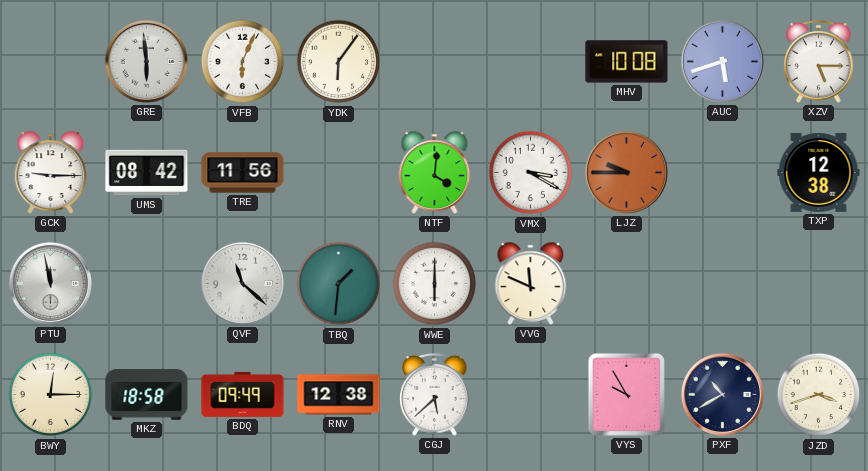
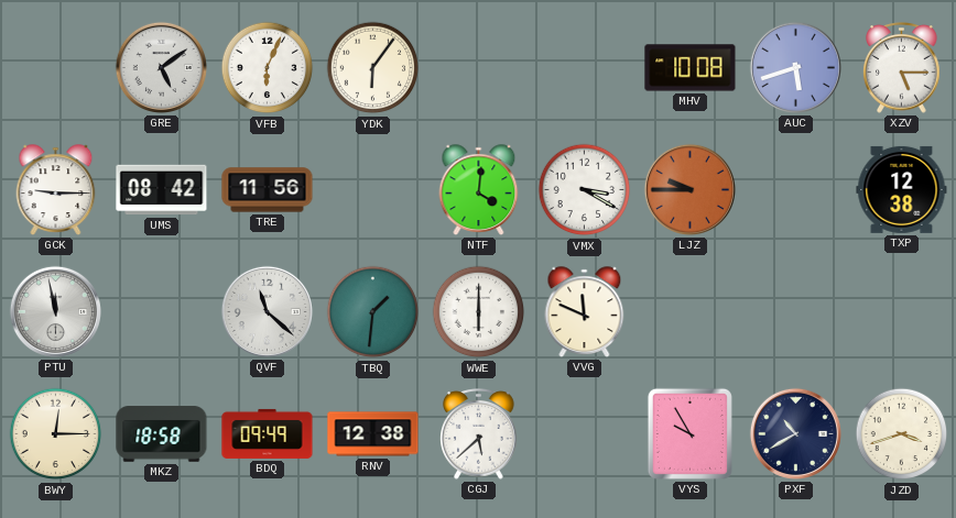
GRE: 5:59 -> 5:09 (161, 67)
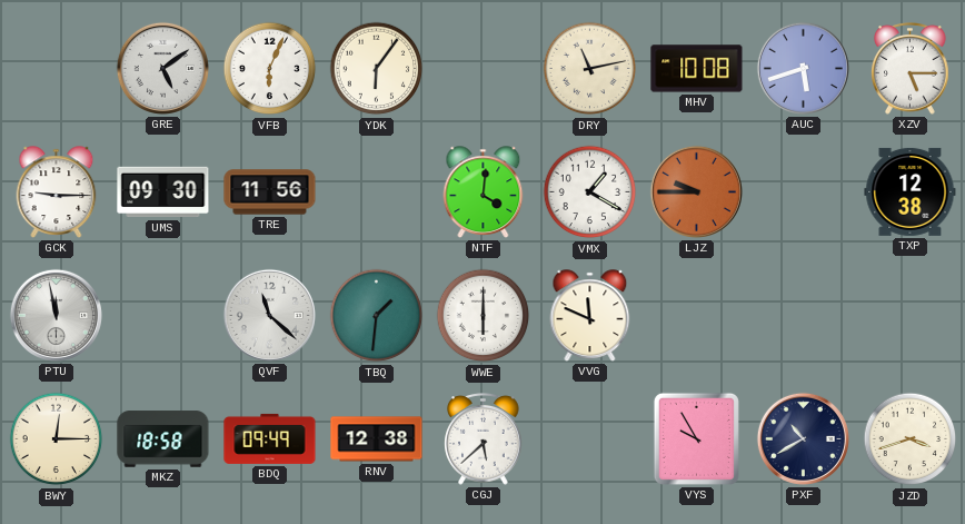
DRY: none -> 11:13 (590, 69)
UMS: 08:42 -> 09:30 (163, 192)
VMX: 3:20 -> 1:20 (590, 192)
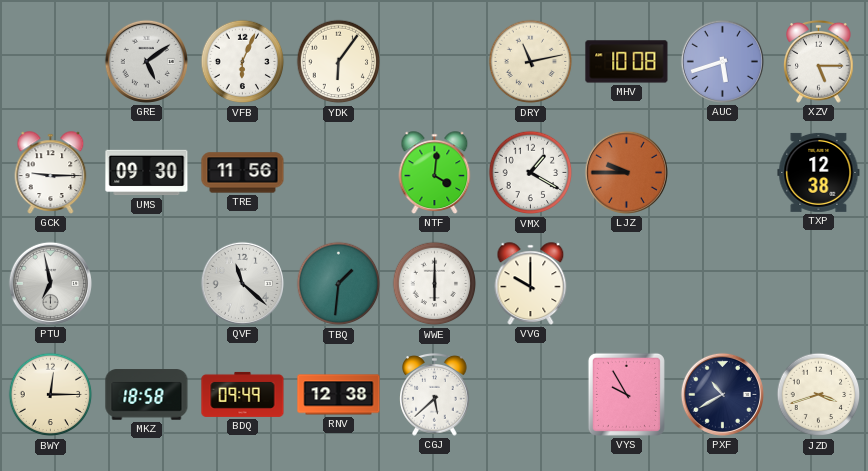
PTU: 11:58 -> 6:58 (50, 283)
VVG: 11:49 -> 10:00 (531, 284)
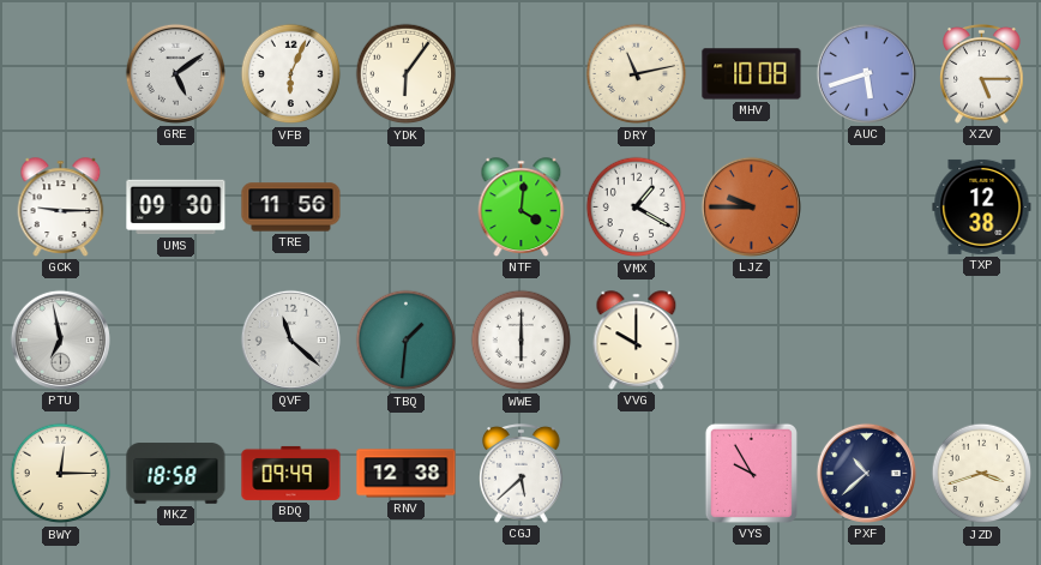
PXF: 10:40 -> 10:38 (866, 473)
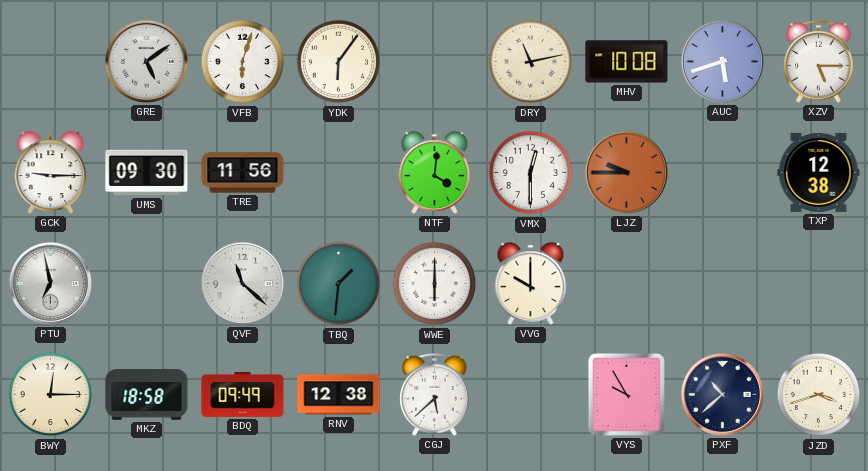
VFB: 6:04 -> 6:03 (243, 62)
VMX: 1:20 -> 12:30 (531, 173)
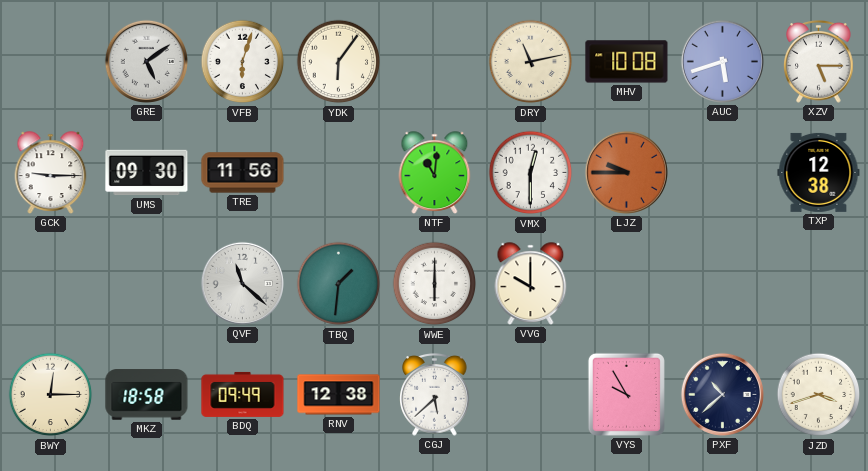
NTF: 4:01 -> 11:01 (435, 173)
PTU: 6:58 -> none (50, 283)
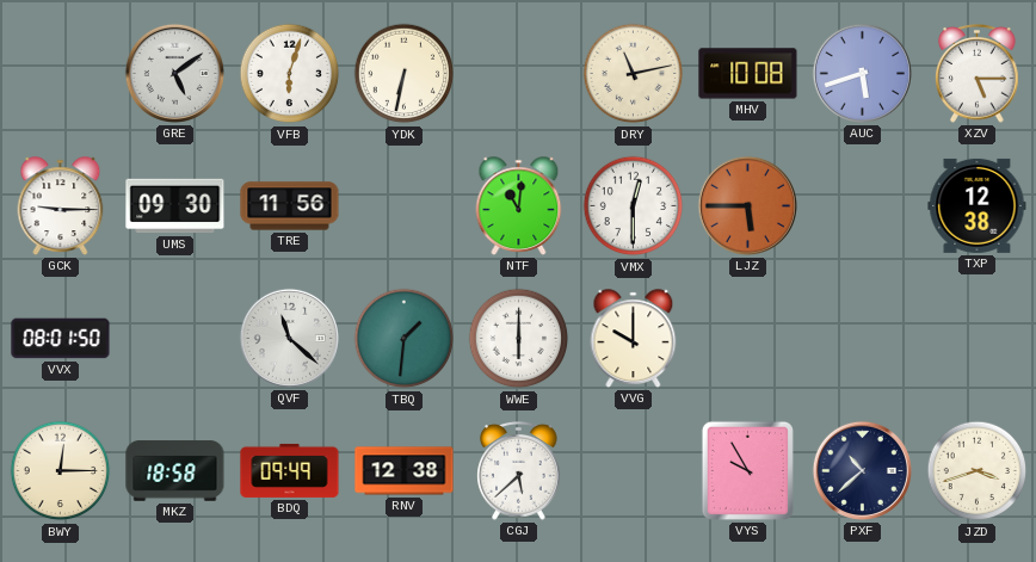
YDK: 6:06 -> 6:32 (405, 74)
LJZ: 9:45 -> 5:45 (747, 205)
VVX: none -> 08:01 (61, 339)
